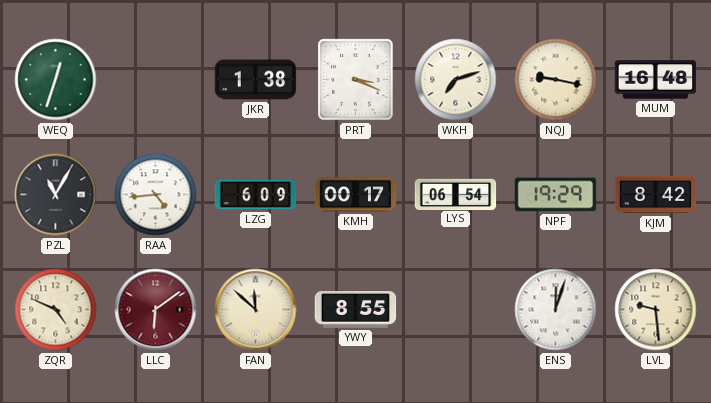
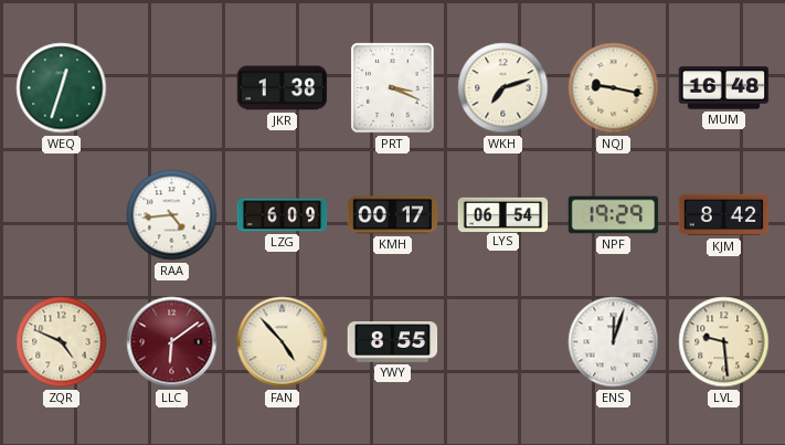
PZL: 11:05 -> none (56, 195)
FAN: 11:52 -> 4:53 (283, 342)
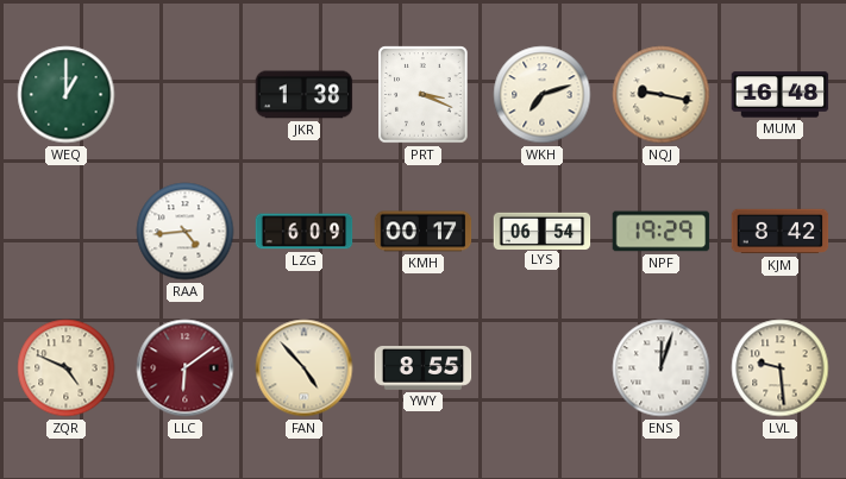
WEQ: 12:33 -> 1:00 (67, 95)
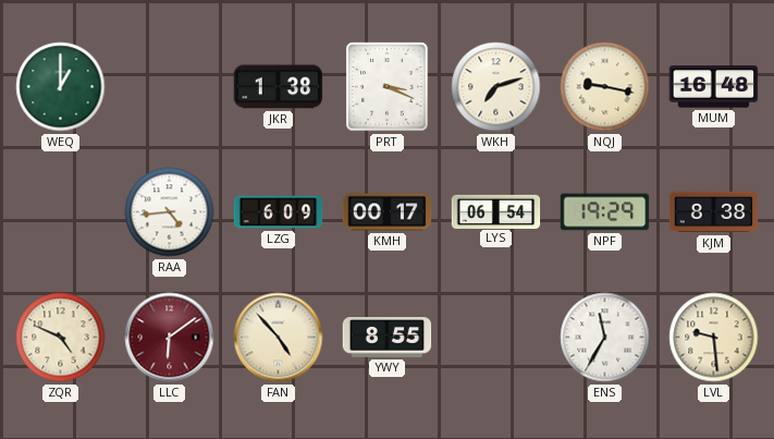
KJM: 8:42 -> 8:38 (714, 212)
ENS: 12:03 -> 11:35 (605, 338)
